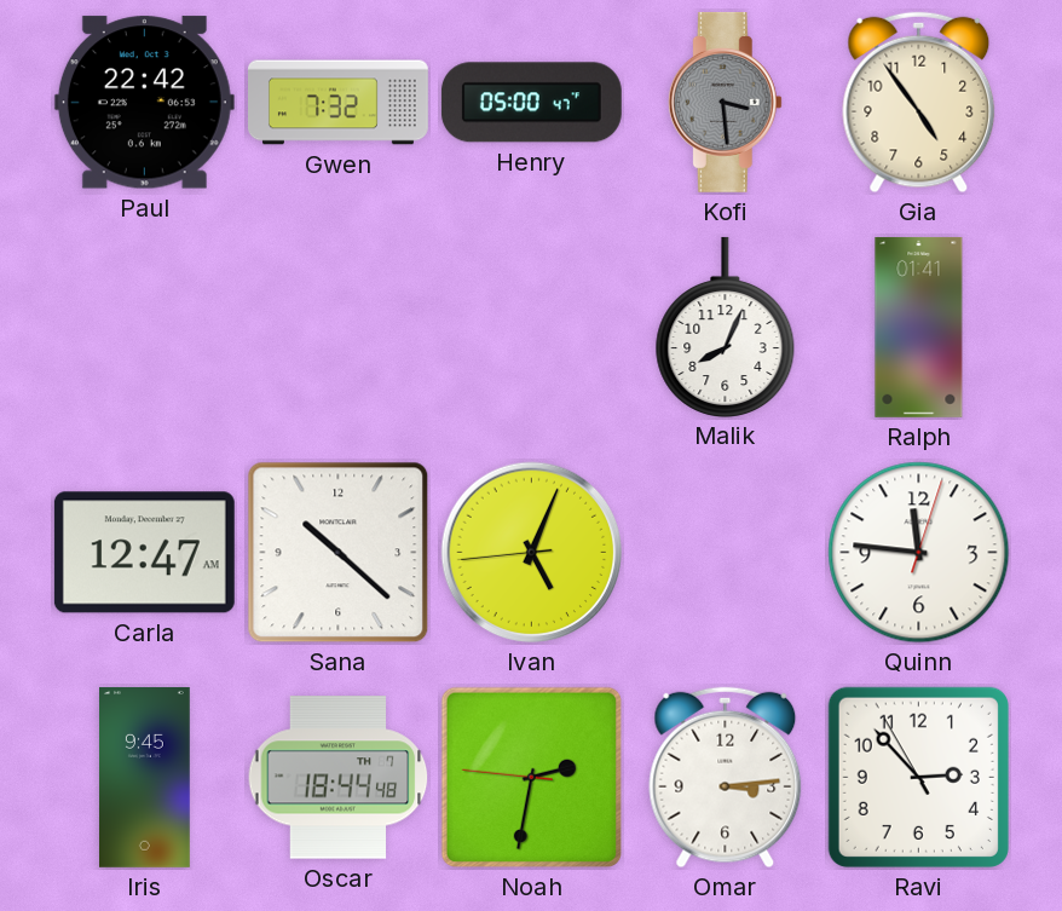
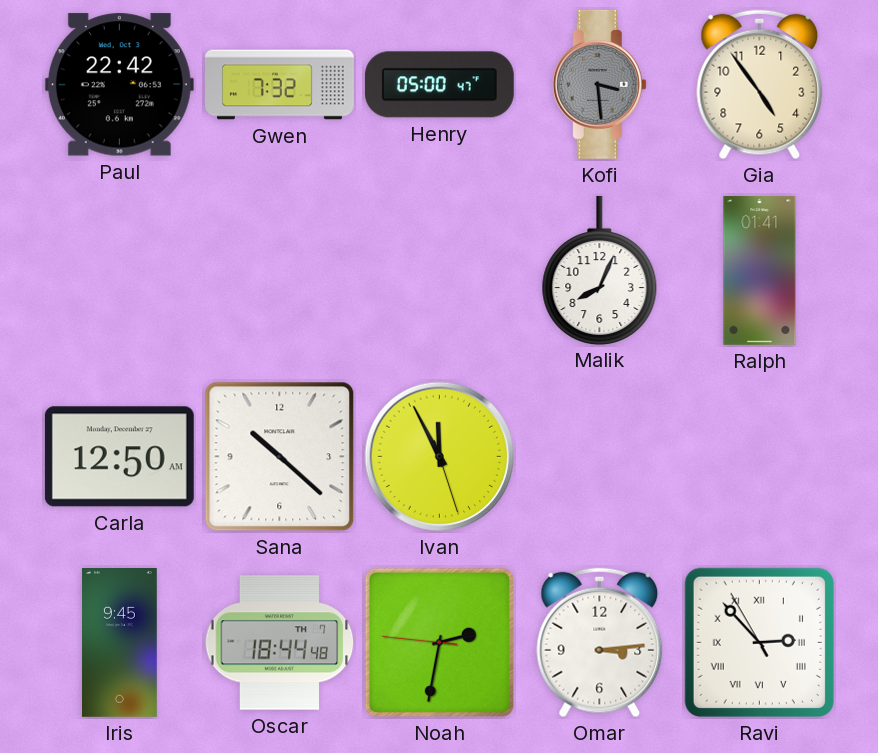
Carla: 12:47 -> 12:50 (119, 457)
Ivan: 5:03 -> 11:55 (440, 457)
Quinn: 11:46 -> none (919, 553)
Ravi numerals: Arabic -> Roman (759, 642)
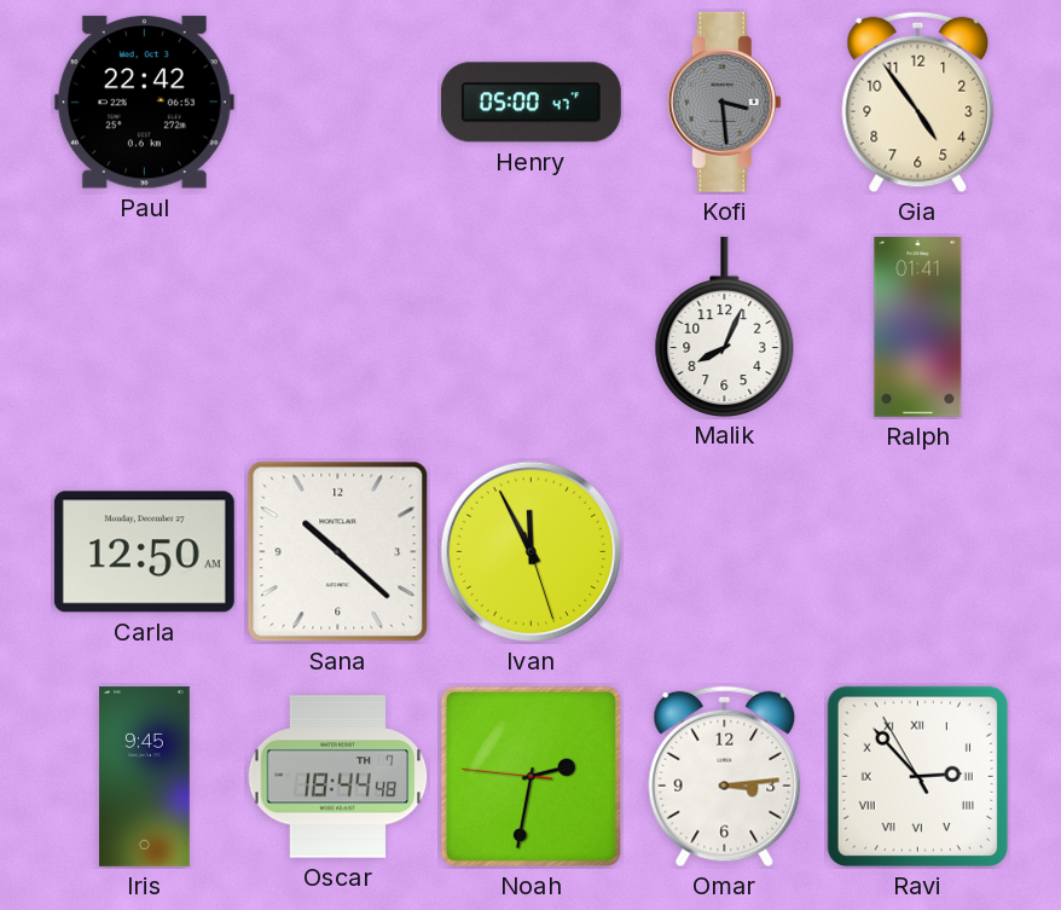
Gwen: 7:32 -> none (280, 85)
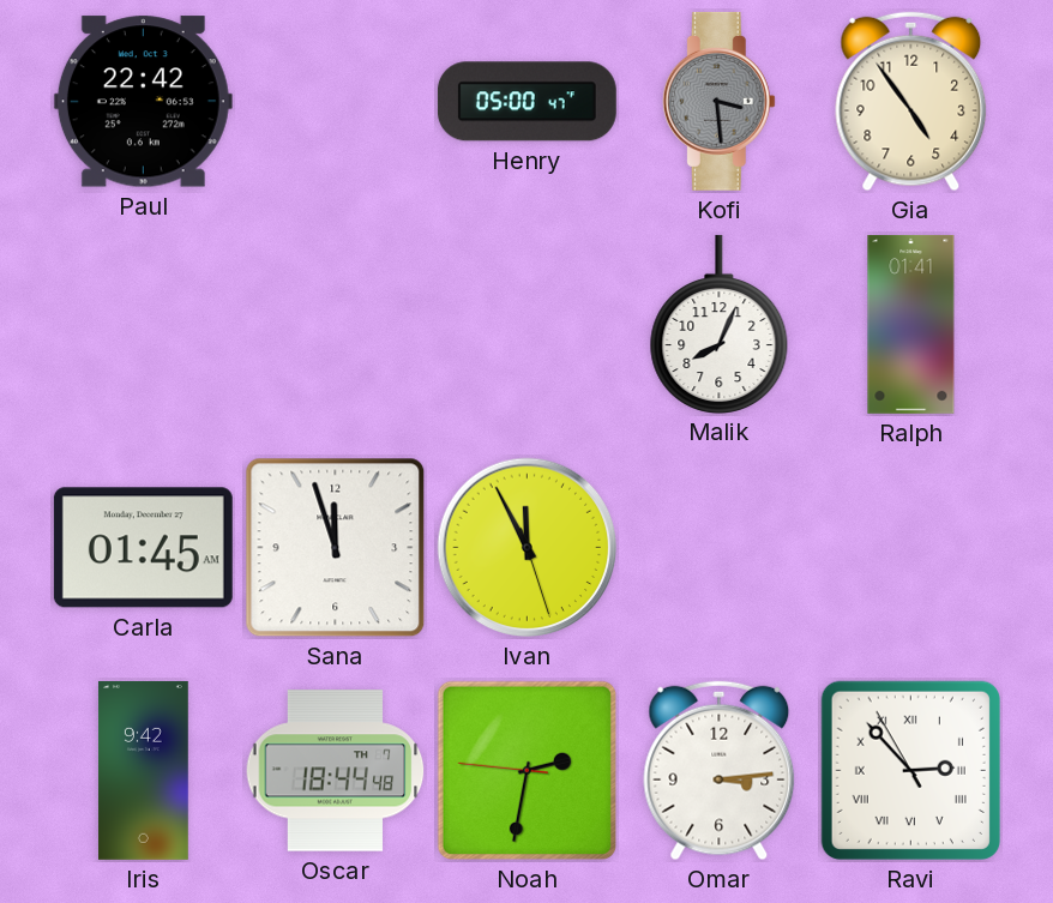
Carla: 12:50 -> 01:45 (143, 548)
Sana: 10:22 -> 11:57 (336, 548)
Iris: 9:45 -> 9:42 (144, 770)
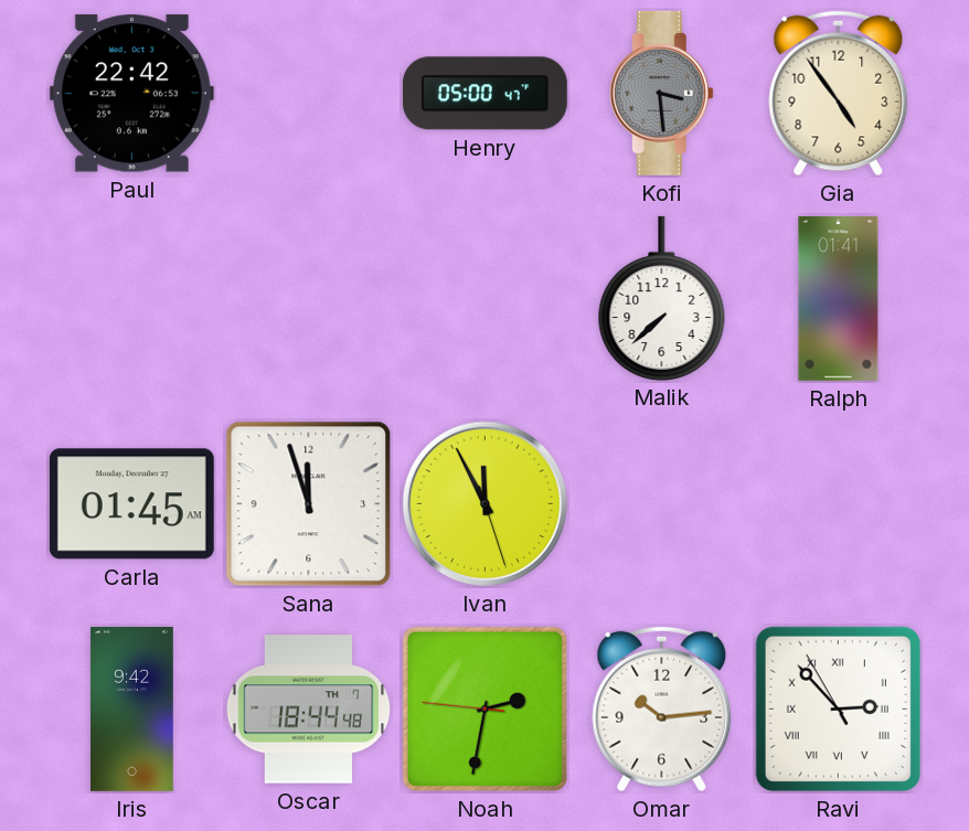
Malik: 8:04 -> 7:38 (662, 298)
Omar: 3:14 -> 10:14 (662, 710)
